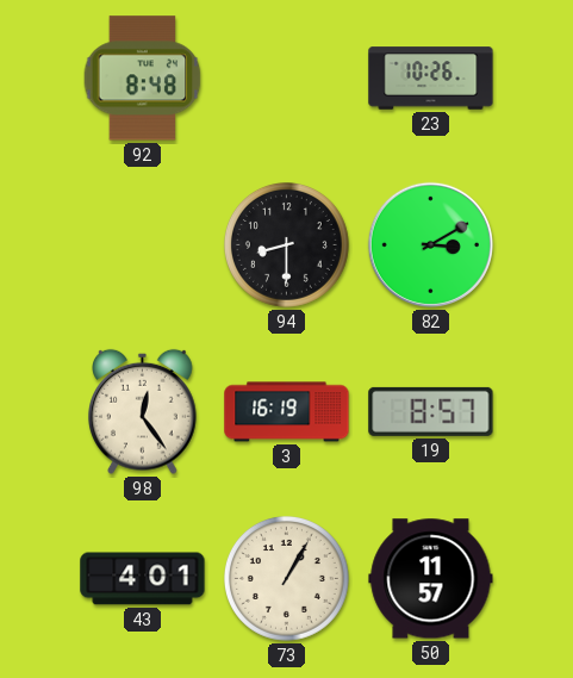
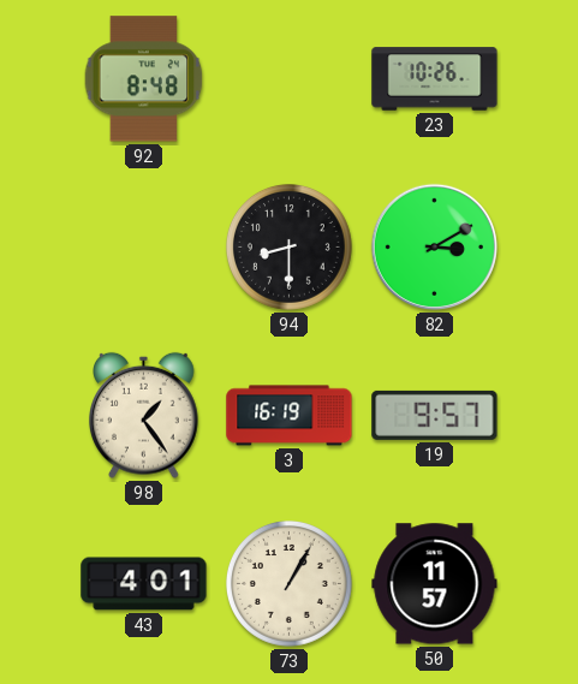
98: 12:24 -> 1:24 (144, 415)
19: 8:57 -> 9:57 (435, 415)
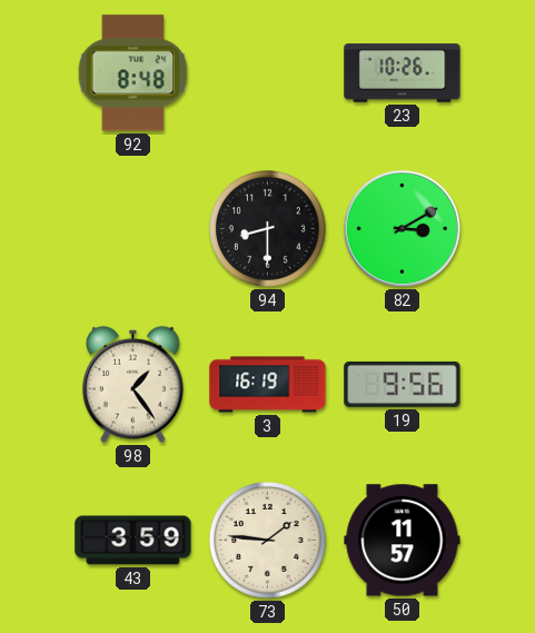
19: 9:57 -> 9:56 (403, 384)
43: 4:01 -> 3:59 (133, 541)
73: 1:05 -> 1:46 (268, 541)
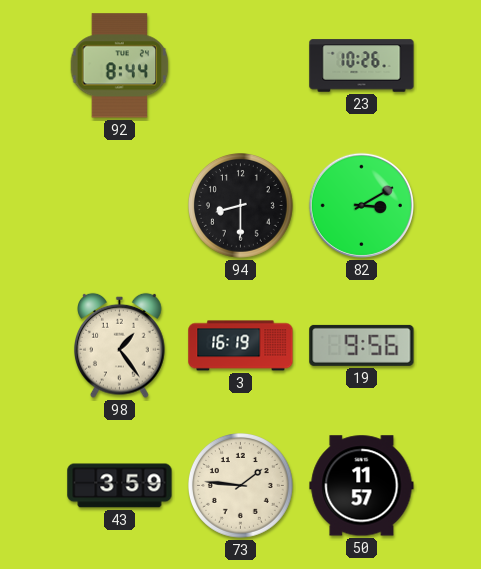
92: 8:48 -> 8:44 (120, 66)
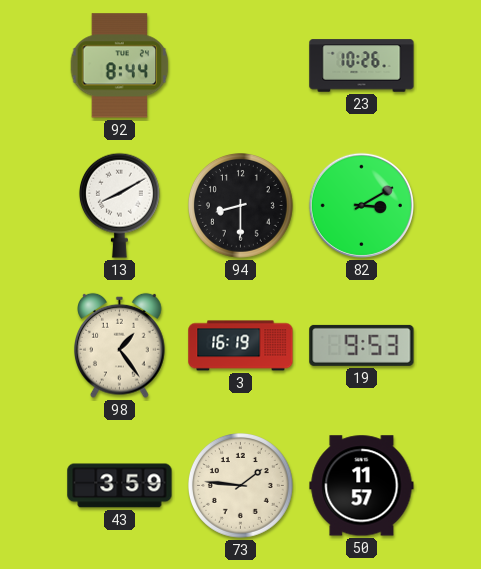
13: none -> 8:10 (119, 205)
19: 9:56 -> 9:53 (362, 345)
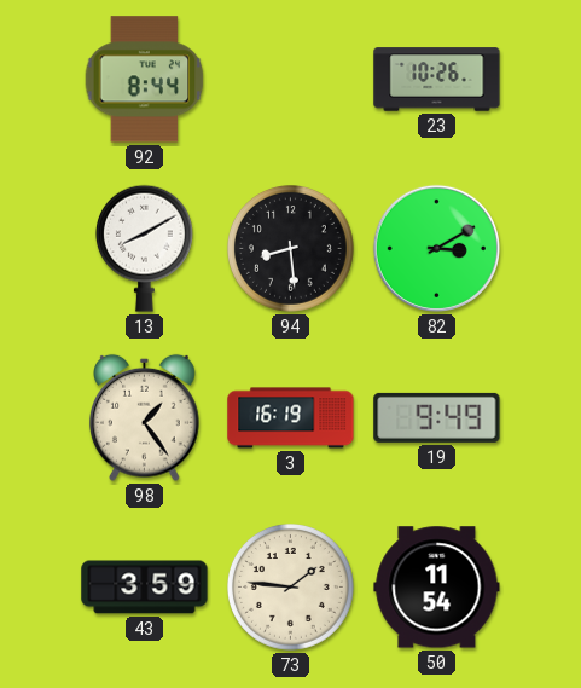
94: 8:30 -> 8:29 (291, 249)
19: 9:53 -> 9:49 (437, 417)
50: 11:57 -> 11:54 (437, 588)
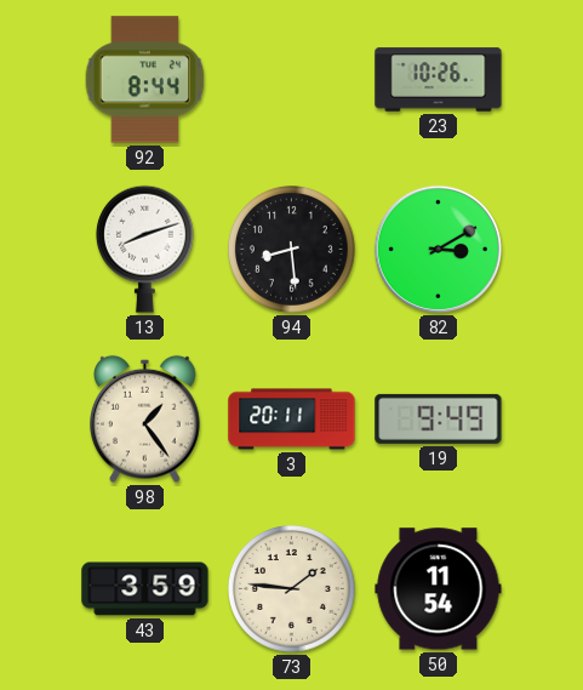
13: 8:10 -> 8:12 (144, 249)
3: 16:19 -> 20:11 (292, 420)
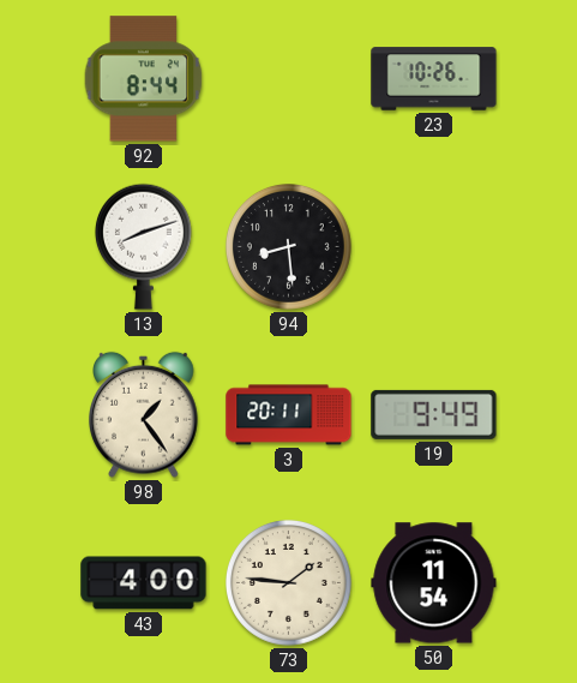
82: 3:10 -> none (438, 249)
43: 3:59 -> 4:00 (144, 583)
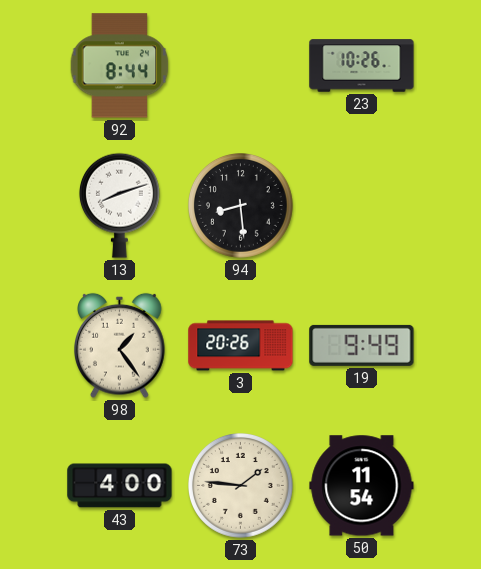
3: 20:11 -> 20:26 (241, 346)
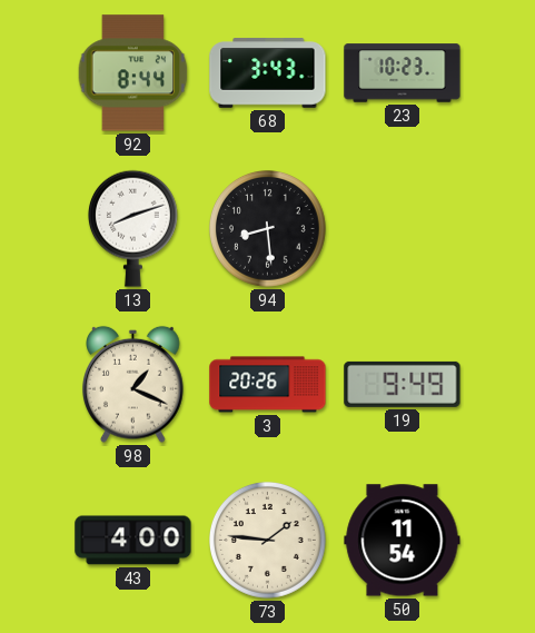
68: none -> 3:43 (268, 73)
23: 10:26 -> 10:23 (403, 73)
98: 1:24 -> 1:19 (133, 384)
